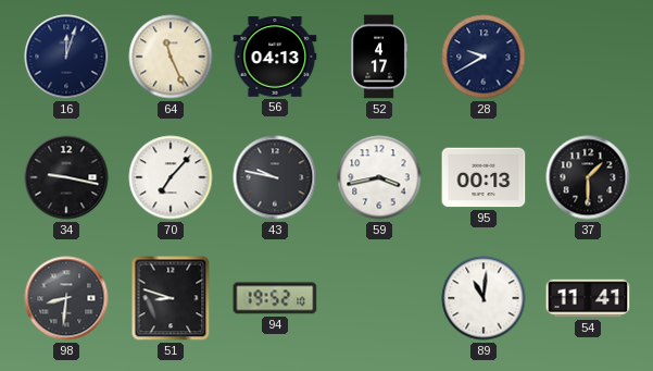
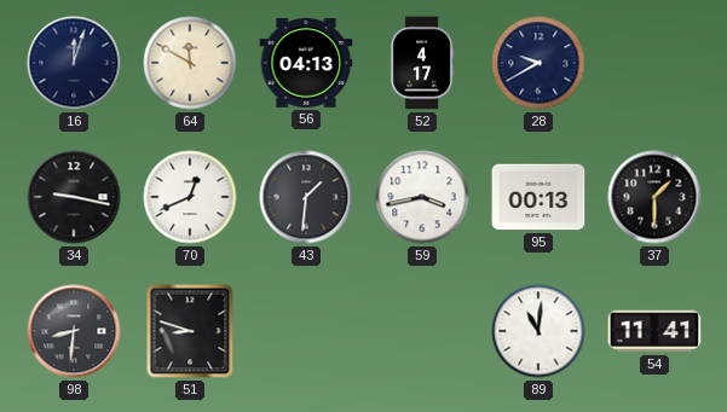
64: 11:26 -> 11:50 (190, 63)
70: 7:07 -> 12:41 (190, 197)
43: 9:47 -> 1:31 (306, 197)
94: 19:52 -> none (275, 298)
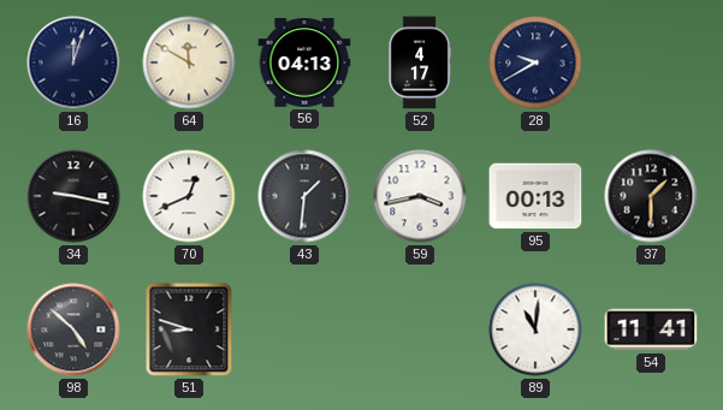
98: 8:31 -> 4:52 (73, 329)
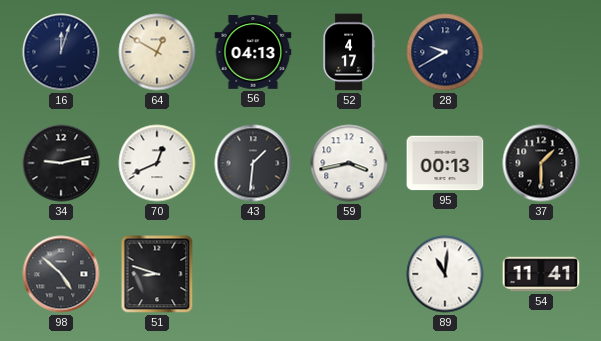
64: 11:50 -> 12:50 (157, 52)
34: 9:17 -> 9:13 (61, 163)
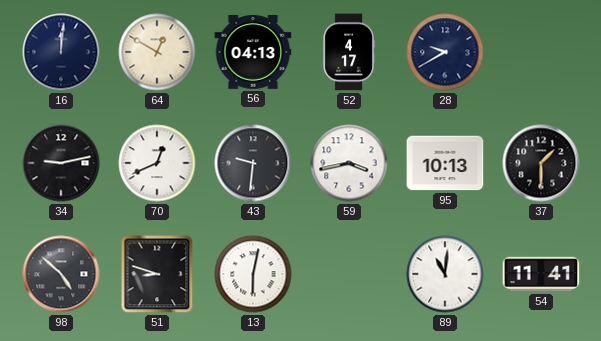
16: 12:03 -> 12:01 (61, 52)
43: 1:31 -> 9:31 (253, 163)
95: 00:13 -> 10:13 (445, 163)
13: none -> 6:02 (253, 274)
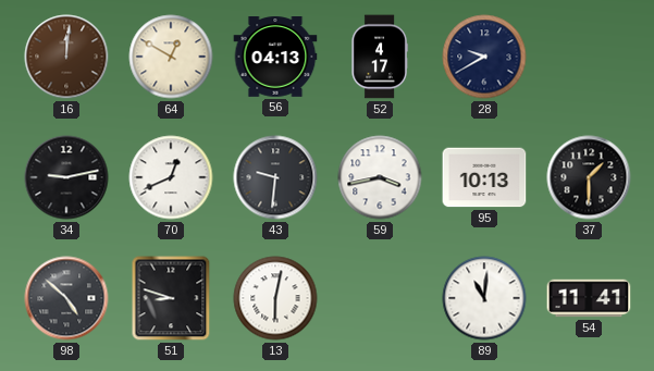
16 dial: navy -> brown (66, 57)
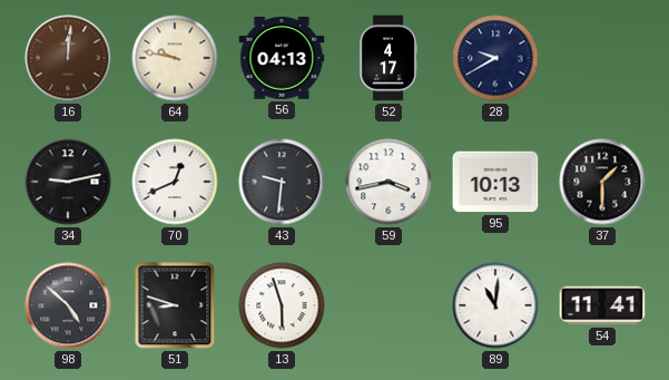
64: 12:50 -> 9:47 (175, 58)
13: 6:02 -> 5:57 (282, 305)
